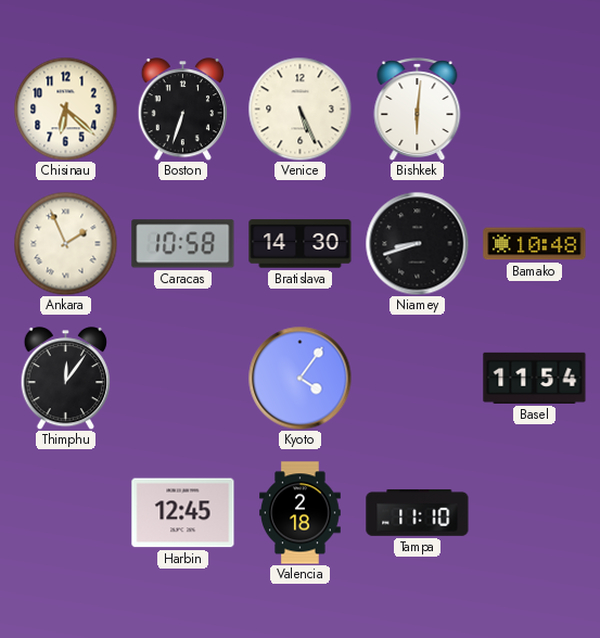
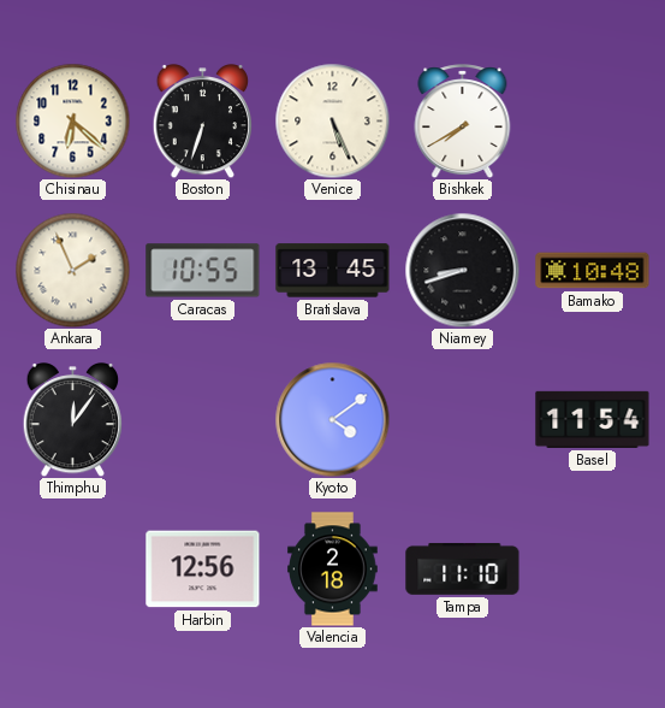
Bishkek: 6:01 -> 7:40 (463, 122)
Caracas: 10:58 -> 10:55 (203, 271)
Bratislava: 14:30 -> 13:45 (333, 271)
Kyoto: 4:06 -> 4:09 (332, 419)
Harbin: 12:45 -> 12:56 (203, 570)
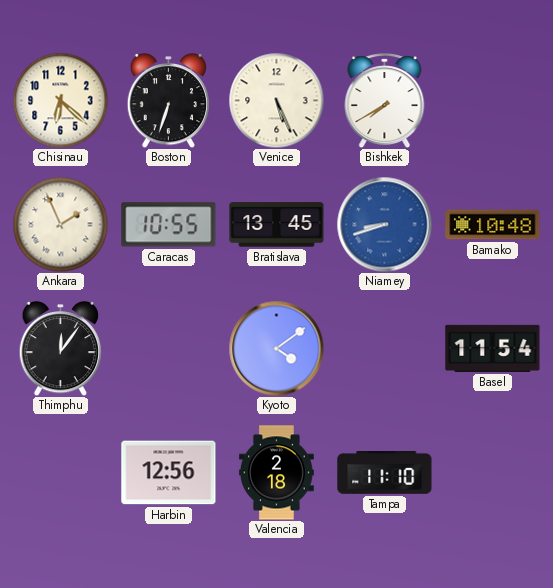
Niamey dial: black -> blue (384, 224)
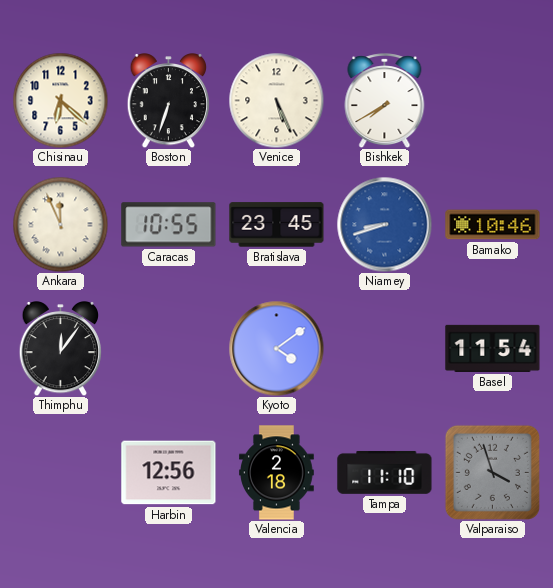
Ankara: 1:56 -> 11:56 (60, 224)
Bratislava: 13:45 -> 23:45 (277, 225)
Bamako: 10:48 -> 10:46 (493, 225)
Valparaiso: none -> 3:57 (492, 472)
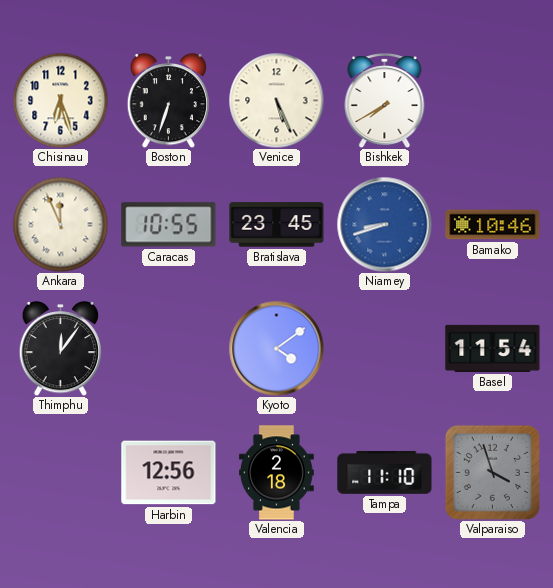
Chisinau: 6:22 -> 6:27 (60, 100)
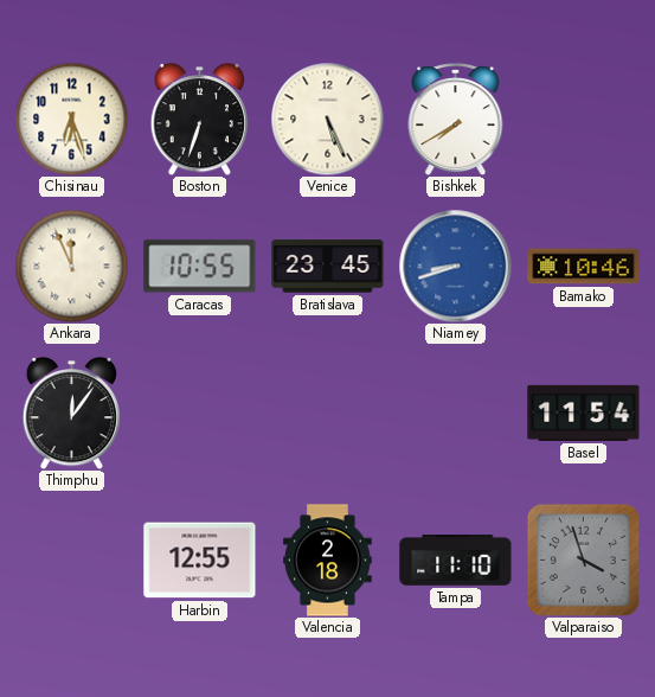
Kyoto: 4:09 -> none (276, 348)
Harbin: 12:56 -> 12:55 (200, 561)
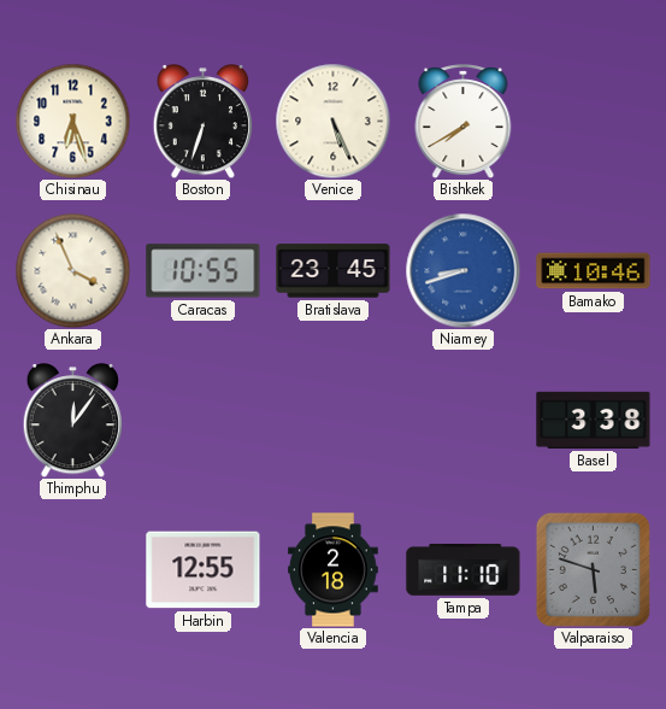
Ankara: 11:56 -> 3:56 (72, 270)
Basel: 11:54 -> 3:38 (594, 420)
Valparaiso: 3:57 -> 5:48 (593, 569)
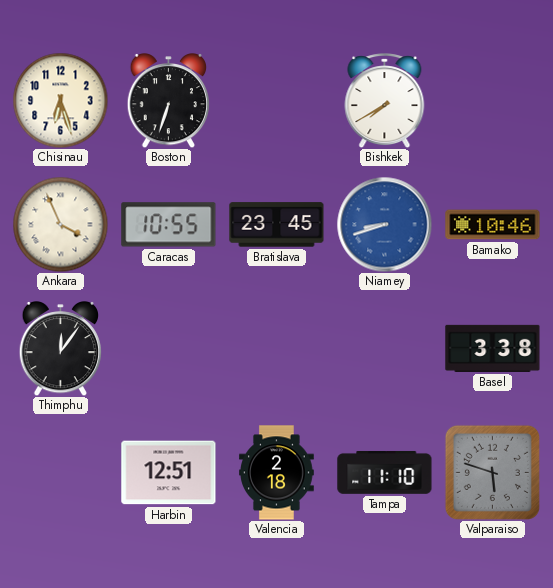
Venice: 5:26 -> none (332, 121)
Harbin: 12:55 -> 12:51 (169, 473)
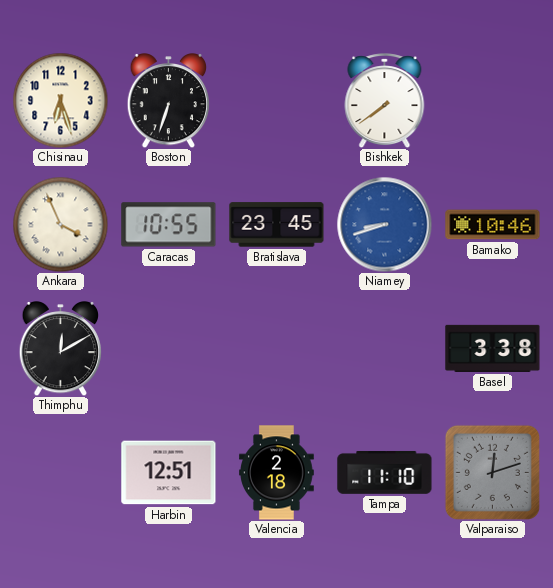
Bishkek: 7:40 -> 7:39 (385, 101)
Thimphu: 12:06 -> 12:10 (61, 349)
Valparaiso: 5:48 -> 12:12 (492, 472)
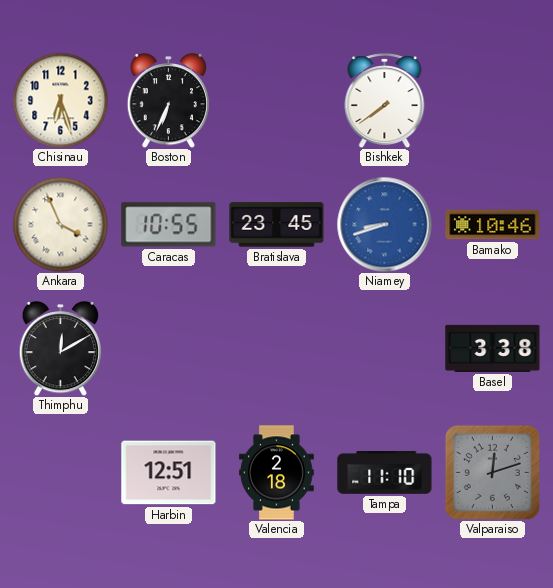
Boston: 6:33 -> 6:34 (169, 101)
